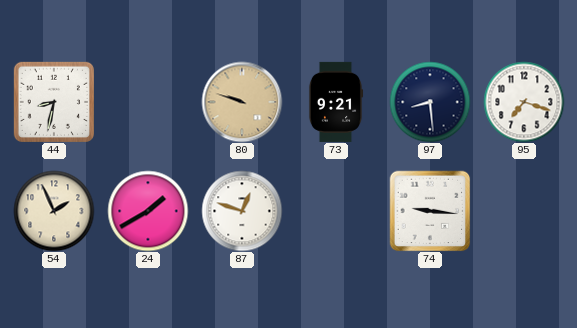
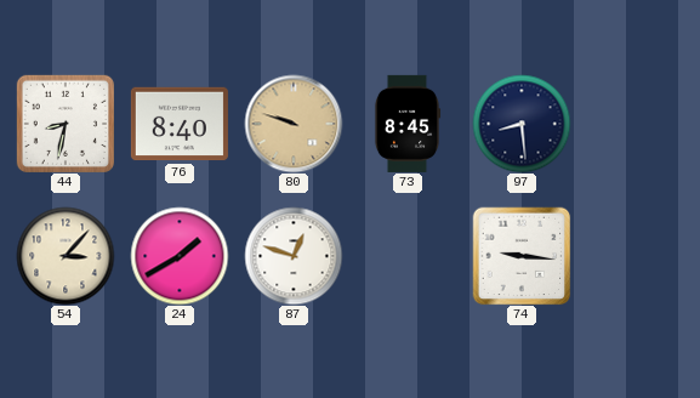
76: none -> 8:40 (180, 124)
73: 9:21 -> 8:45 (408, 124)
95: 7:18 -> none (524, 102)
54: 1:56 -> 3:07 (66, 256)
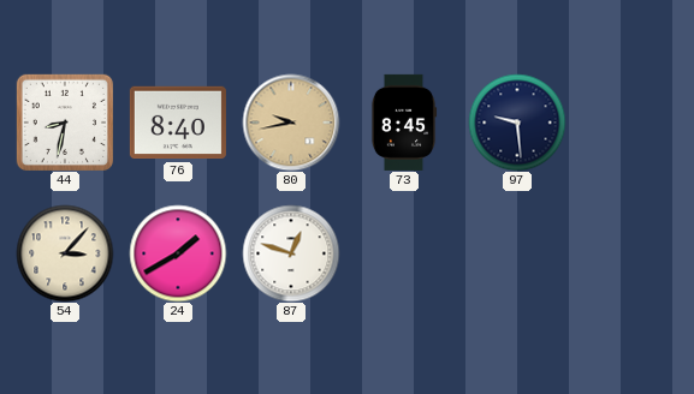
80: 9:48 -> 9:43 (291, 123)
97: 8:29 -> 9:29 (517, 123)
74: 9:16 -> none (522, 256)
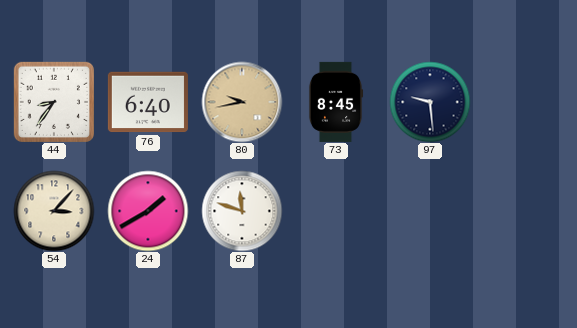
44: 8:32 -> 8:36 (54, 102)
76: 8:40 -> 6:40 (148, 102)
87: 12:48 -> 11:48 (242, 211)
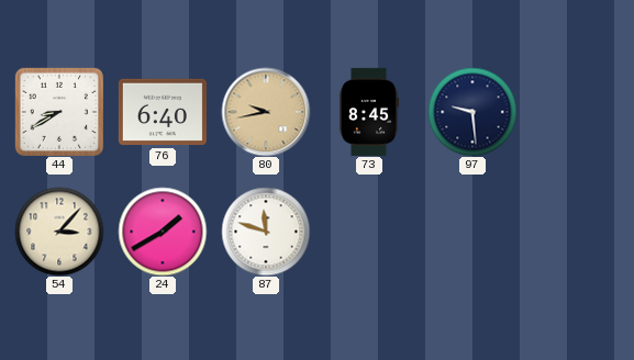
44: 8:36 -> 8:40 (59, 112)
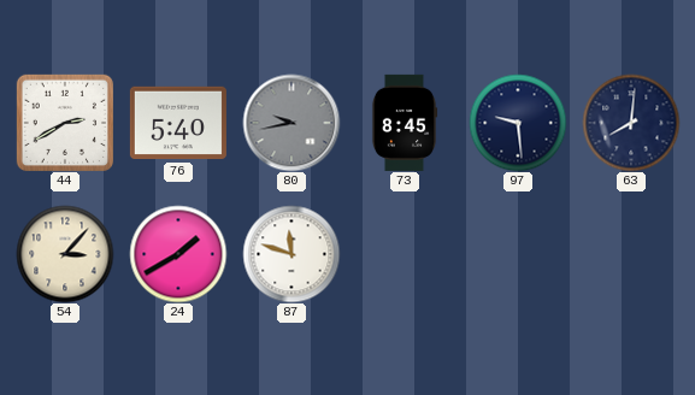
44: 8:40 -> 2:40 (65, 123)
76: 6:40 -> 5:40 (178, 123)
80 dial: champagne -> grey (291, 123)
63: none -> 8:01 (631, 123)
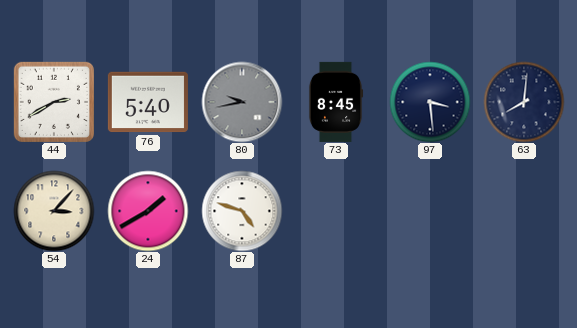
97: 9:29 -> 3:29 (430, 102)
87: 11:48 -> 4:48 (242, 211)
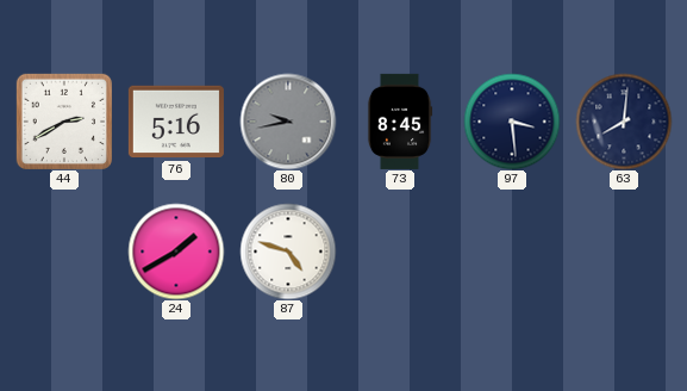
76: 5:40 -> 5:16 (176, 122)
54: 3:07 -> none (54, 211)
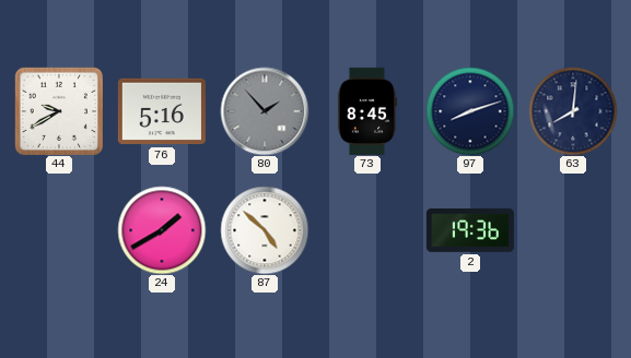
44: 2:40 -> 9:40 (59, 111)
80: 9:43 -> 1:53 (265, 111)
97: 3:29 -> 8:12 (470, 111)
87: 4:48 -> 4:52 (265, 230)
2: none -> 19:36 (470, 230)
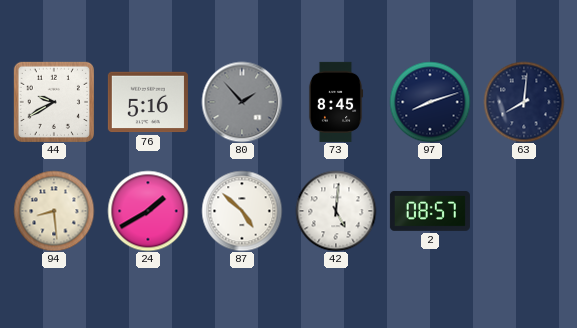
94: none -> 8:29 (54, 211)
42: none -> 5:01 (336, 211)
2: 19:36 -> 08:57 (430, 211)
